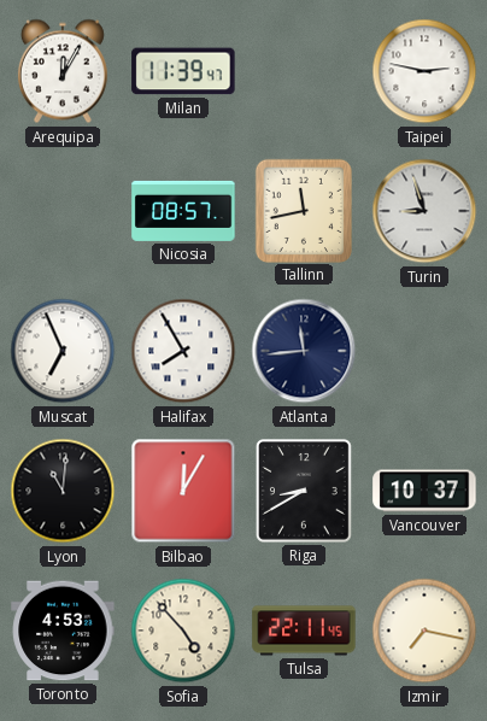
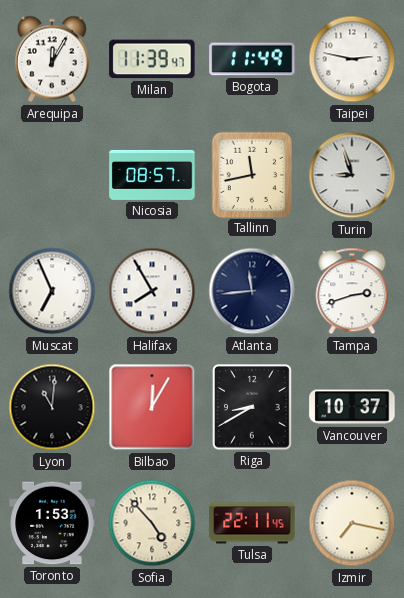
Bogota: none -> 11:49 (252, 59)
Tampa: none -> 2:42 (352, 291)
Toronto: 4:53 -> 1:53 (52, 523)
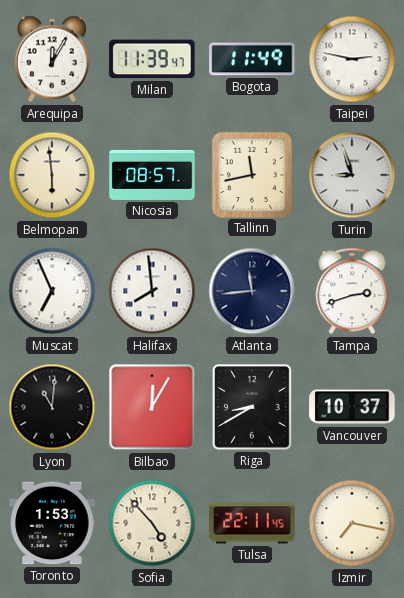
Belmopan: none -> 5:59 (52, 175)
Halifax: 7:55 -> 7:59 (152, 291)
